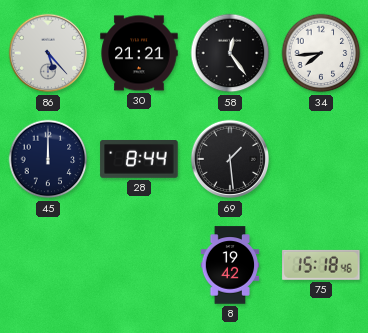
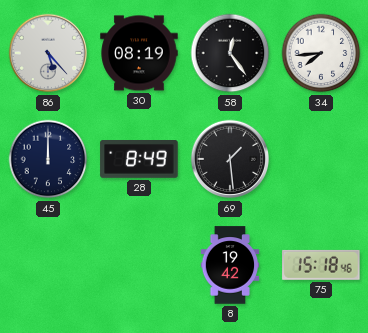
30: 21:21 -> 08:19 (139, 53)
28: 8:44 -> 8:49 (139, 160)
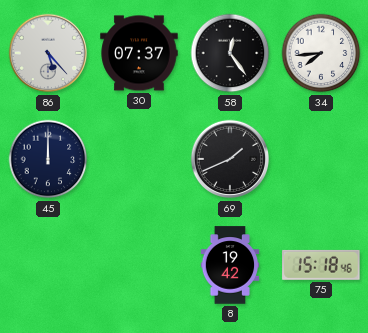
30: 08:19 -> 07:37 (139, 53)
28: 8:49 -> none (139, 160)
69: 1:29 -> 1:41 (230, 159)
